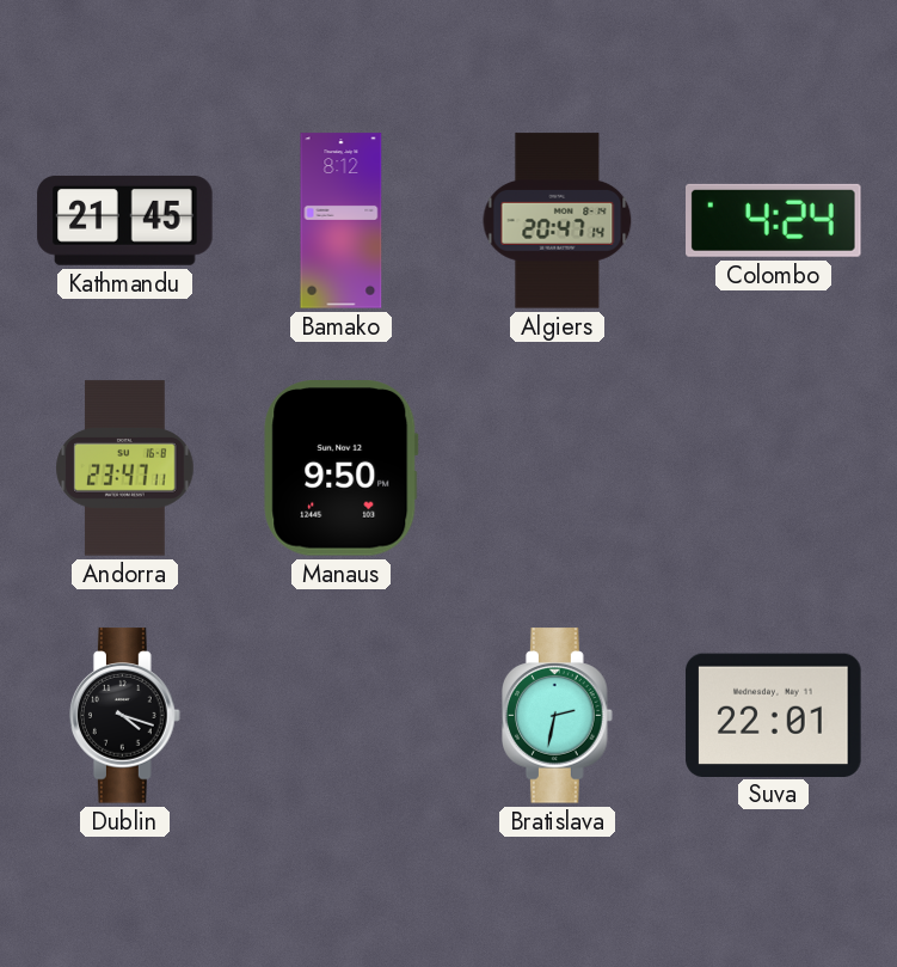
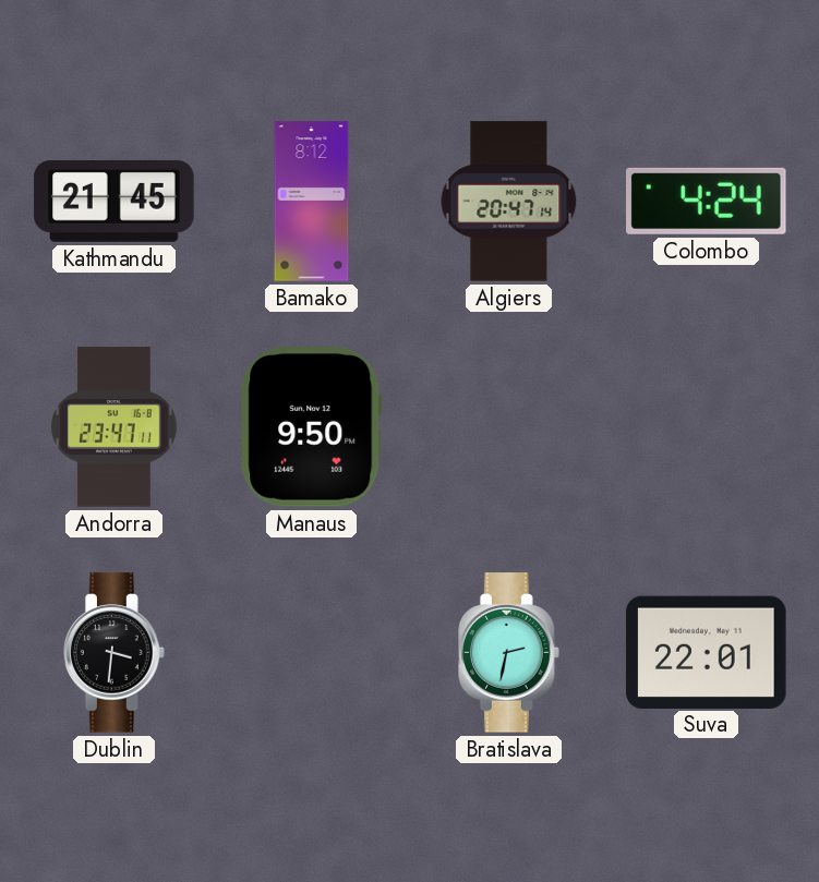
Dublin: 4:18 -> 3:31 (115, 653)
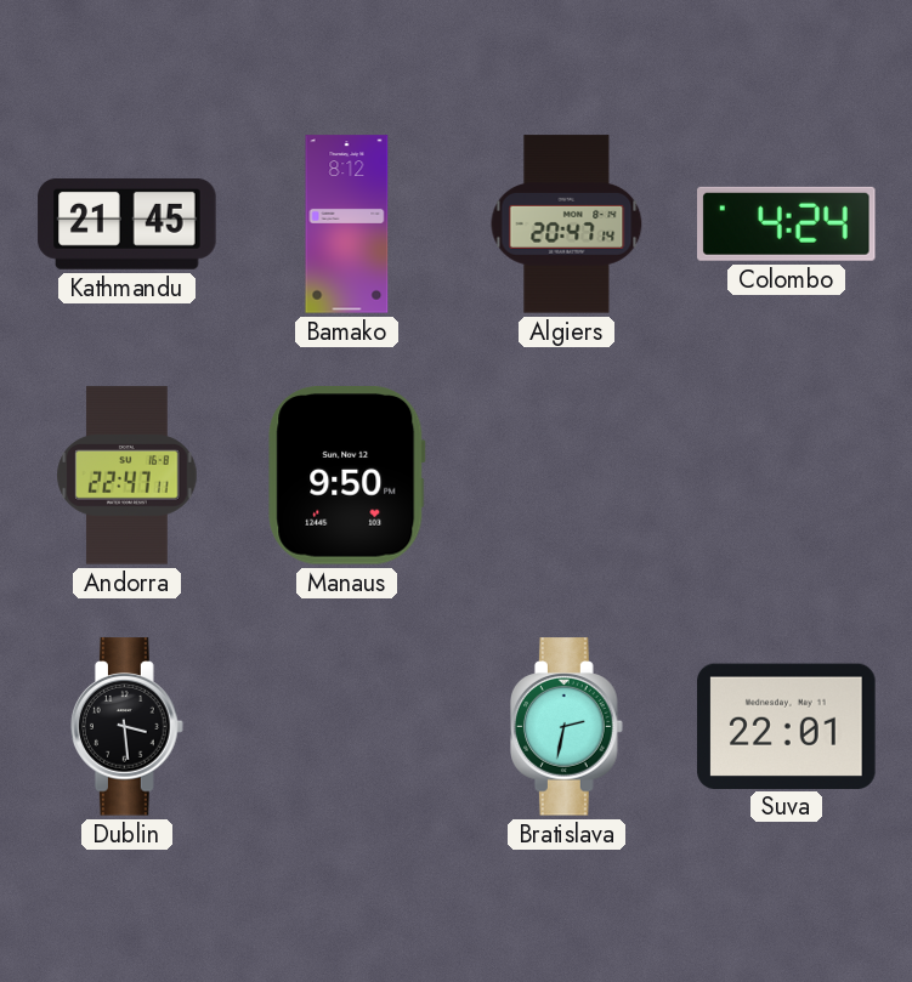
Andorra: 23:47 -> 22:47 (128, 476)
Dublin: 3:31 -> 3:29 (128, 727)
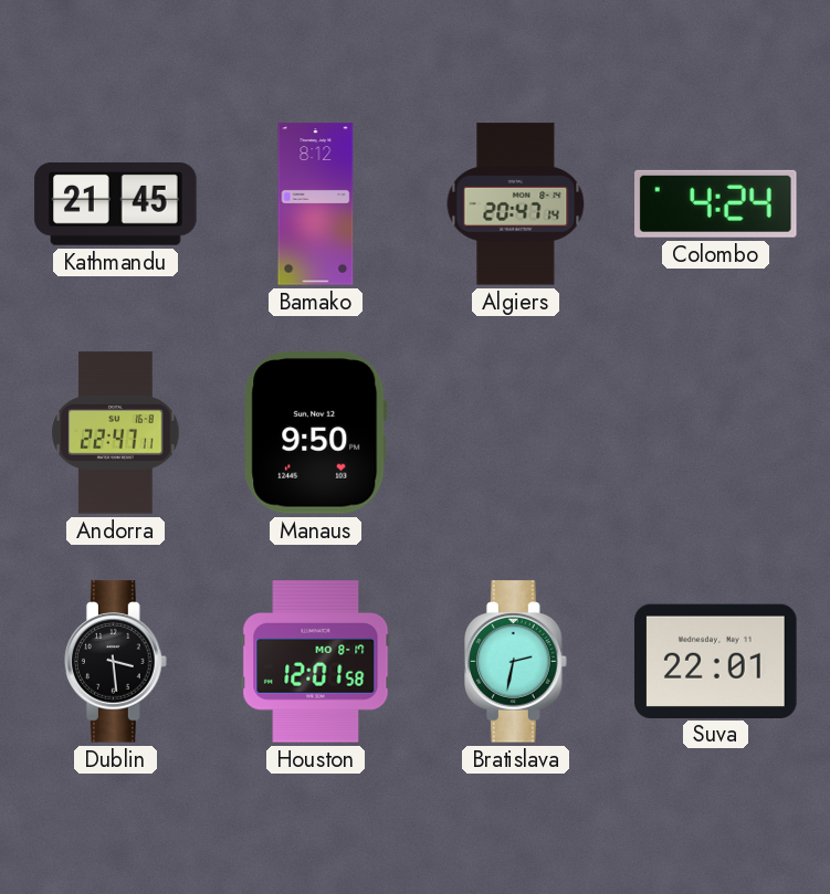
Houston: none -> 12:01 (316, 662)
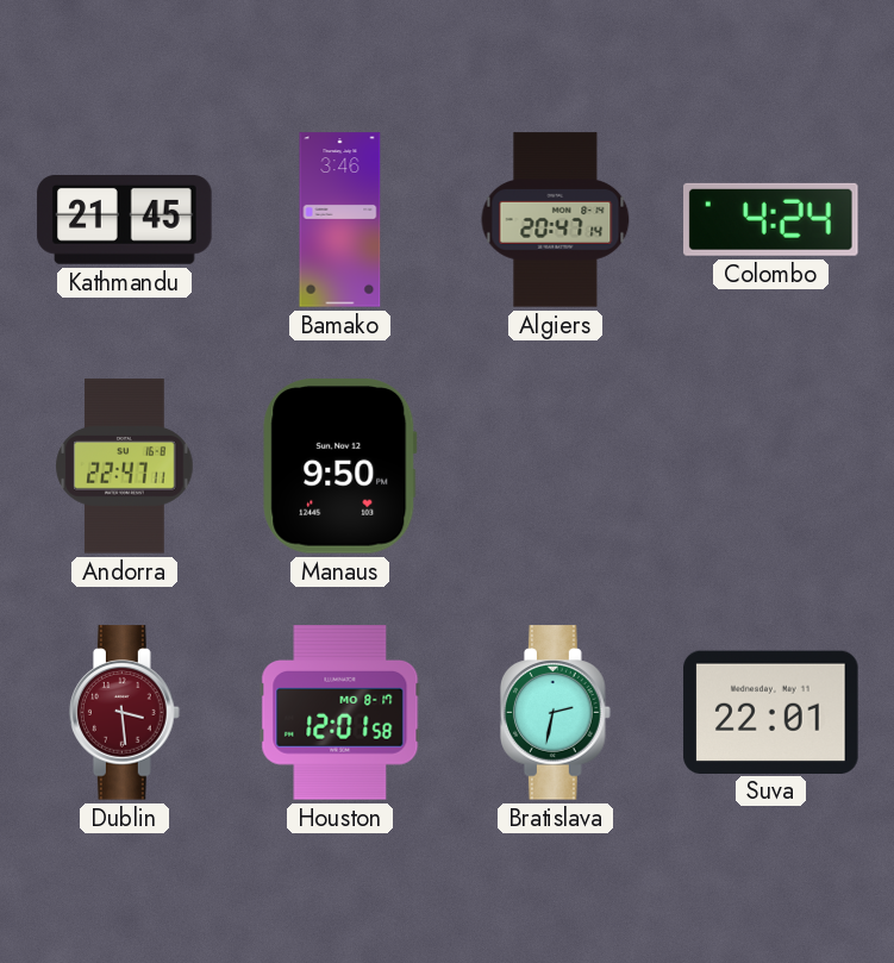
Bamako: 8:12 -> 3:46 (340, 220)
Dublin dial: black -> burgundy (125, 713)
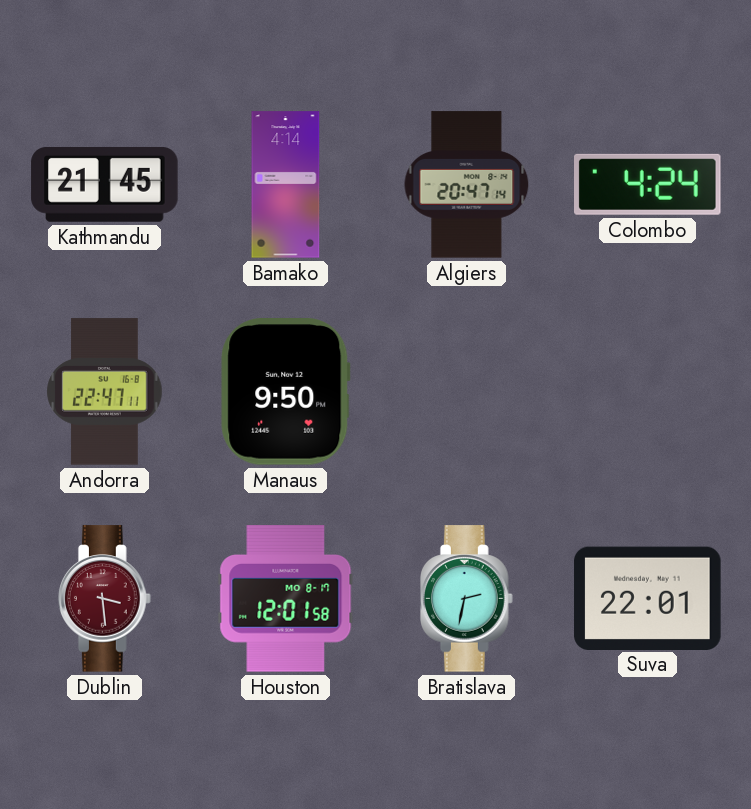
Bamako: 3:46 -> 4:14 (286, 185)
